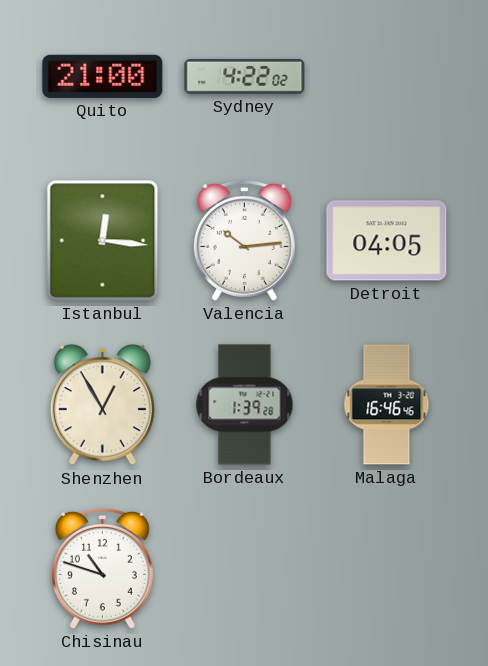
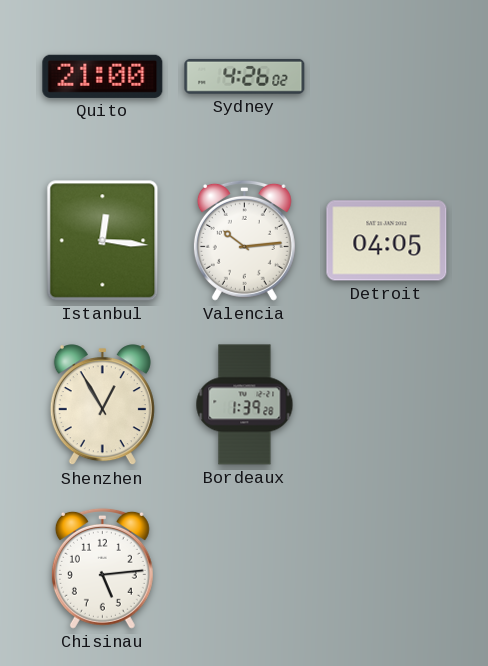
Sydney: 4:22 -> 4:26 (245, 76)
Malaga: 16:46 -> none (387, 405)
Chisinau: 10:48 -> 5:14 (102, 568)
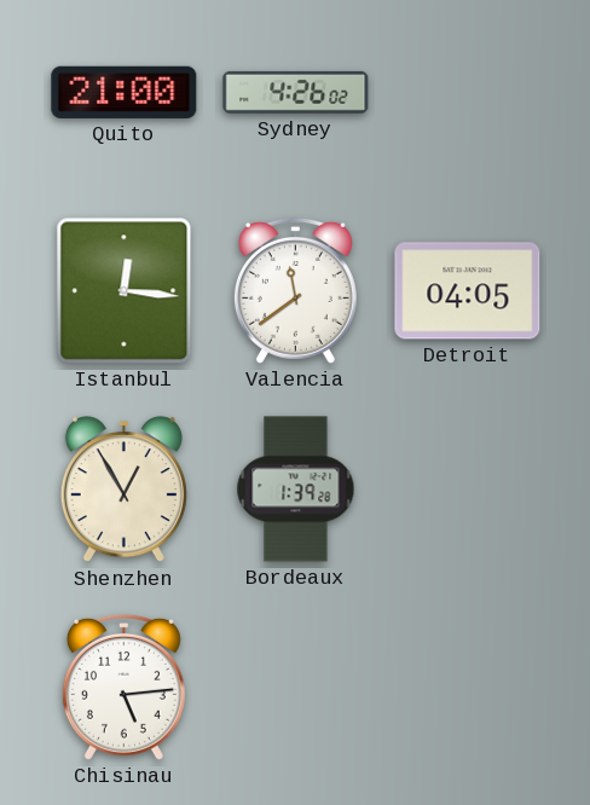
Valencia: 10:14 -> 11:39 (295, 290)
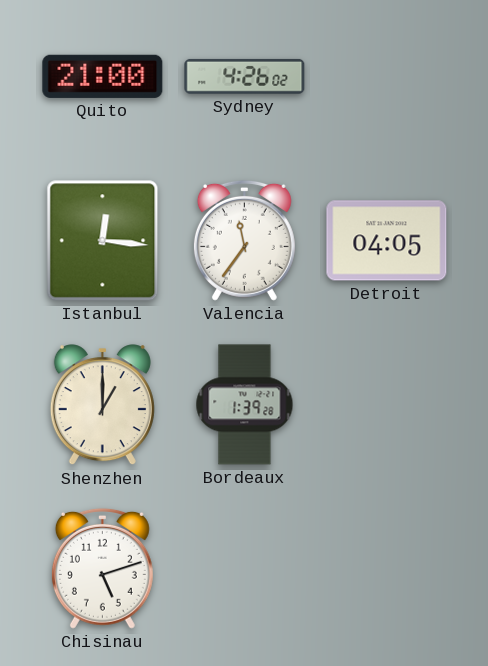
Valencia: 11:39 -> 11:36 (244, 240)
Shenzhen: 12:55 -> 1:00 (102, 405)
Chisinau: 5:14 -> 5:12 (102, 568)
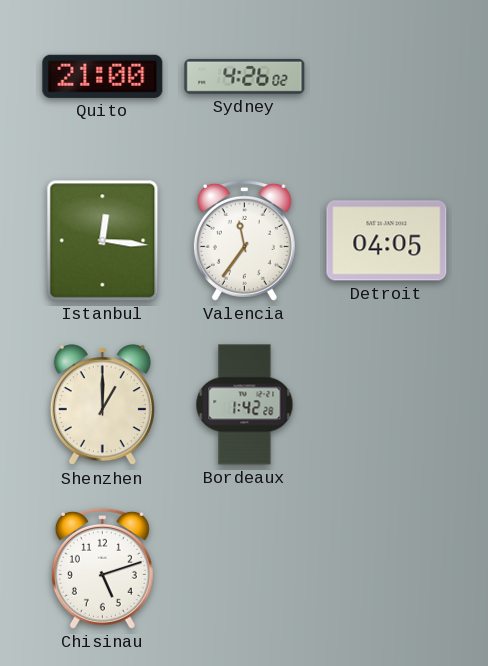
Bordeaux: 1:39 -> 1:42 (245, 405)
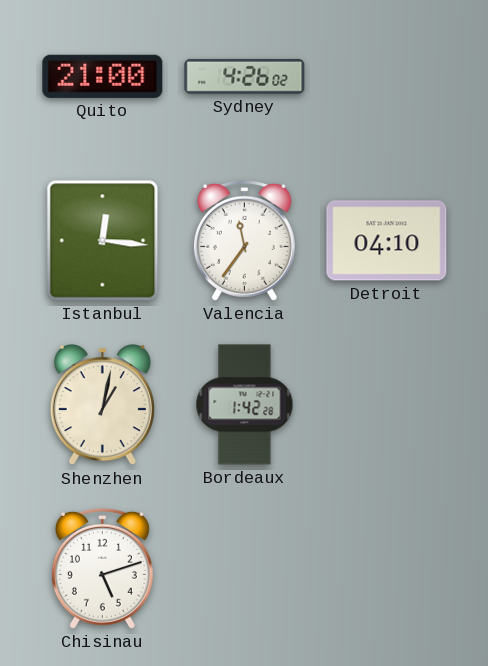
Detroit: 04:05 -> 04:10 (387, 241)
Shenzhen: 1:00 -> 1:02 (102, 405)
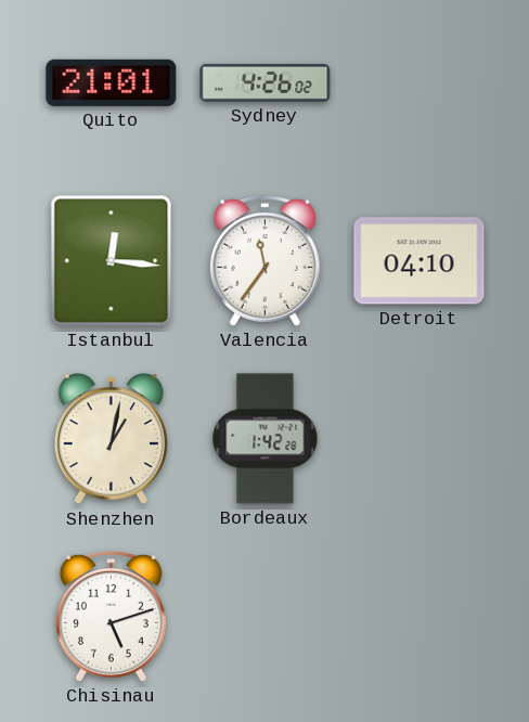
Quito: 21:00 -> 21:01 (112, 82)
